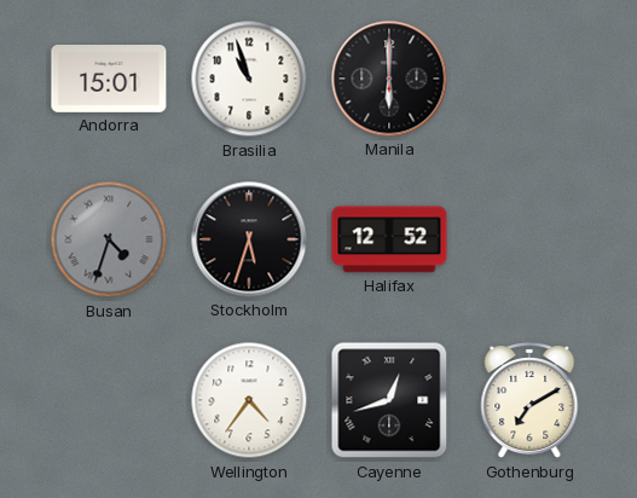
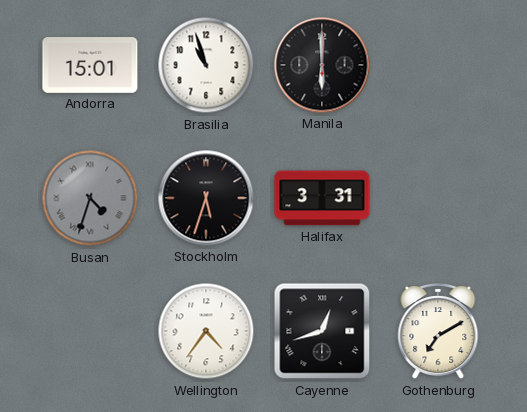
Halifax: 12:52 -> 3:31 (322, 198)
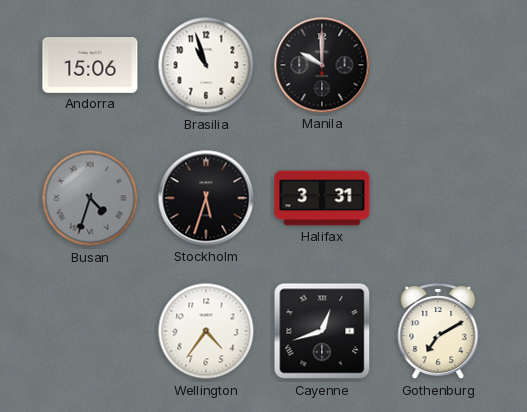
Andorra: 15:01 -> 15:06 (90, 66)
Manila: 6:00 -> 10:00 (322, 65)
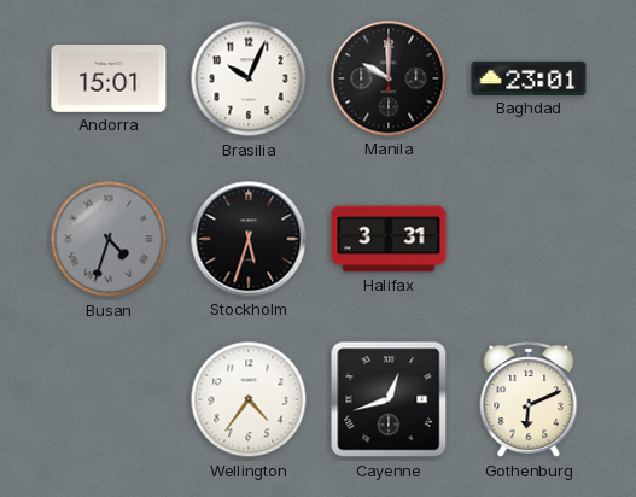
Andorra: 15:06 -> 15:01 (109, 80)
Brasilia: 10:57 -> 10:04 (249, 78)
Baghdad: none -> 23:01 (529, 78)
Gothenburg: 7:10 -> 6:11 (529, 400)
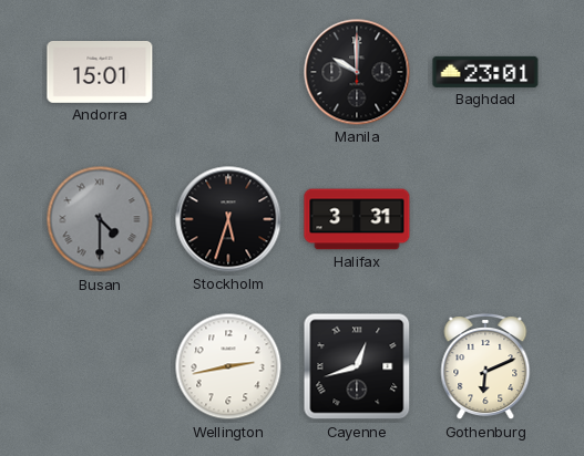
Brasilia: 10:04 -> none (249, 78)
Busan: 4:33 -> 4:30 (100, 219)
Wellington: 4:36 -> 2:43 (228, 366)
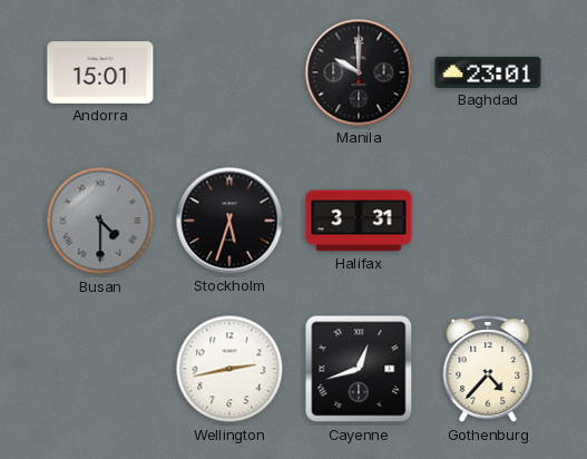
Gothenburg: 6:11 -> 4:37 (488, 370)
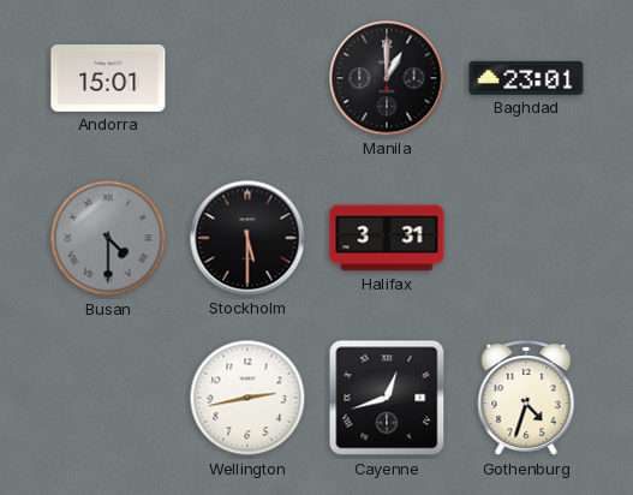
Manila: 10:00 -> 1:00 (387, 78)
Stockholm: 5:33 -> 5:30 (247, 238)
Gothenburg: 4:37 -> 4:33 (526, 399)
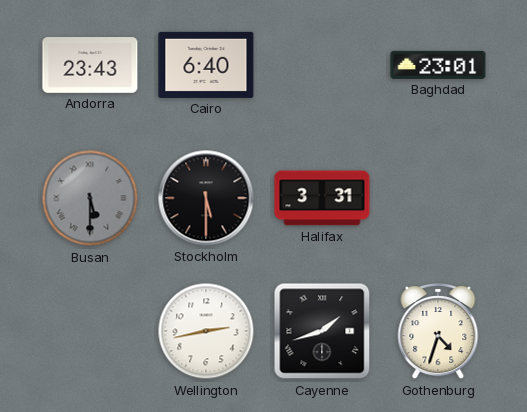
Andorra: 15:01 -> 23:43 (90, 66)
Cairo: none -> 6:40 (206, 65)
Manila: 1:00 -> none (387, 78)
Busan: 4:30 -> 5:30 (90, 198)
Cayenne: 12:42 -> 1:42 (322, 331)
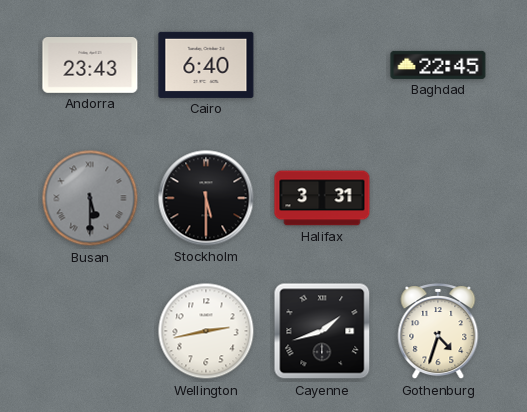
Baghdad: 23:01 -> 22:45 (438, 65)
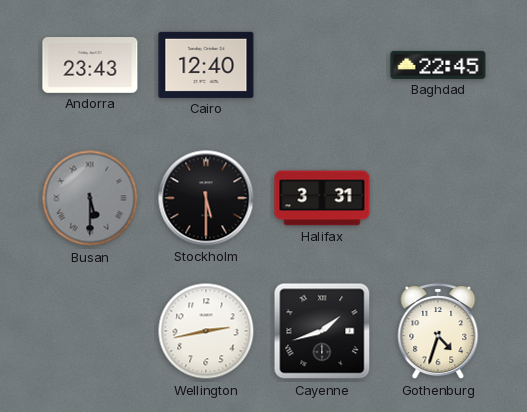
Cairo: 6:40 -> 12:40 (206, 65)
